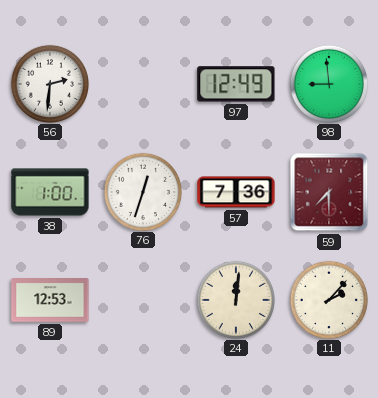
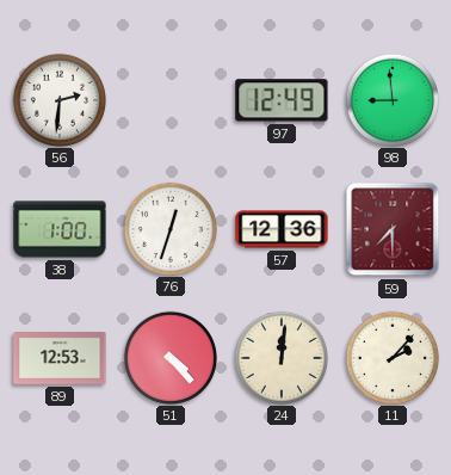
57: 7:36 -> 12:36 (282, 229)
51: none -> 4:23 (169, 357)
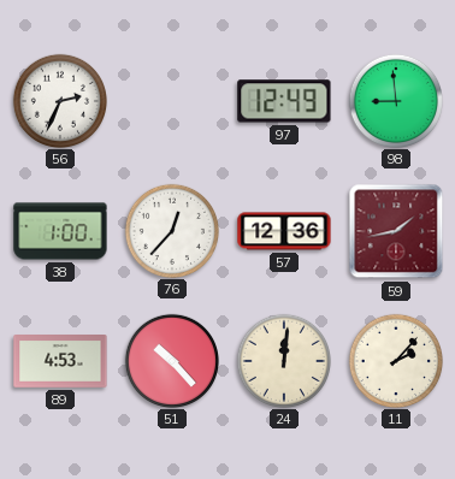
56: 2:31 -> 2:34 (59, 100)
76: 12:33 -> 12:37 (171, 230)
59: 7:30 -> 1:43 (396, 231)
89: 12:53 -> 4:53 (60, 361)
51: 4:23 -> 10:23 (171, 360)
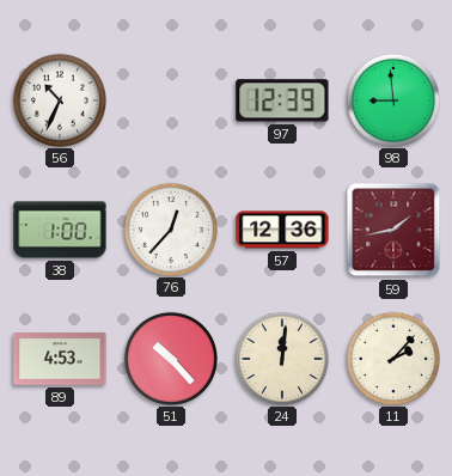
56: 2:34 -> 10:34 (59, 99)
97: 12:49 -> 12:39 (282, 100)
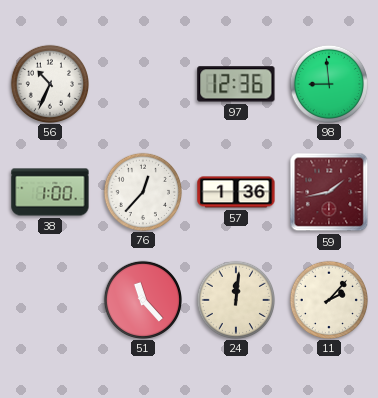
97: 12:39 -> 12:36 (236, 84)
57: 12:36 -> 1:36 (236, 192)
89: 4:53 -> none (60, 359)
51: 10:23 -> 11:23 (142, 299)
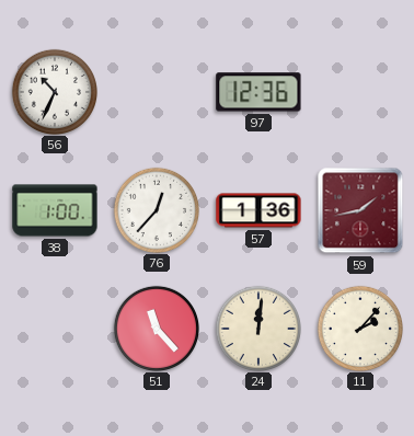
98: 8:59 -> none (328, 83)
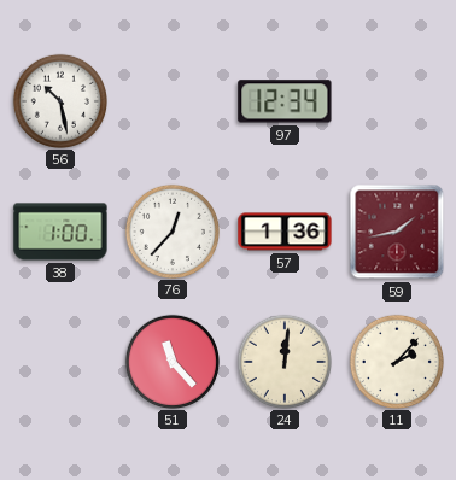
56: 10:34 -> 10:28 (59, 100)
97: 12:36 -> 12:34 (285, 101)
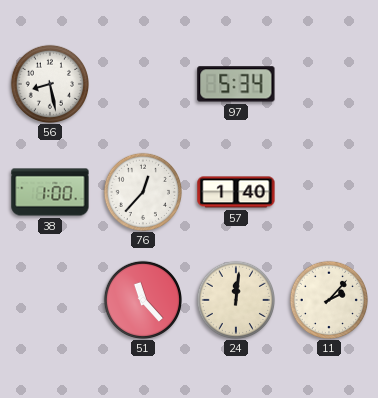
56: 10:28 -> 8:28 (49, 83)
97: 12:34 -> 5:34 (236, 84)
57: 1:36 -> 1:40 (236, 192)
59: 1:43 -> none (397, 232)
